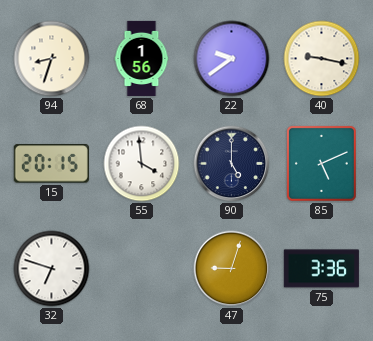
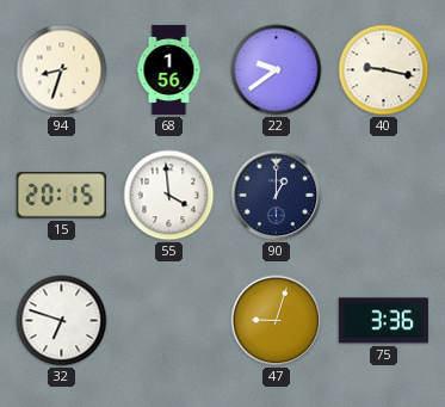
90: 5:00 -> 1:00 (277, 196)
85: 5:11 -> none (321, 163)
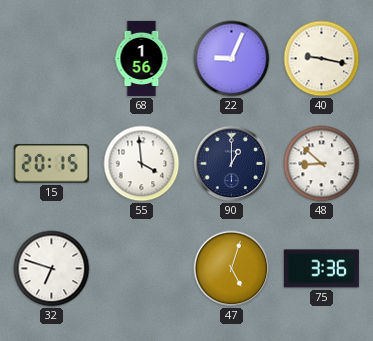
94: 8:33 -> none (62, 70)
22: 9:39 -> 9:04 (232, 59)
48: none -> 8:52 (322, 164)
47: 9:03 -> 5:03 (232, 269)
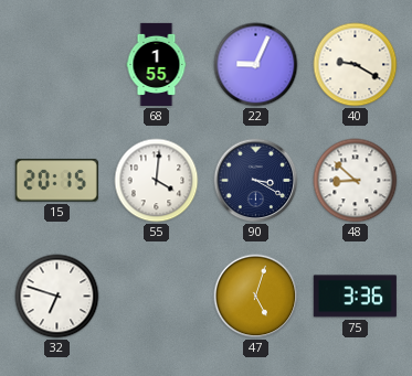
68: 1:56 -> 1:55 (157, 64)
40: 9:17 -> 9:20 (356, 65)
55: 3:59 -> 4:01 (157, 181)
90: 1:00 -> 3:20 (256, 181)
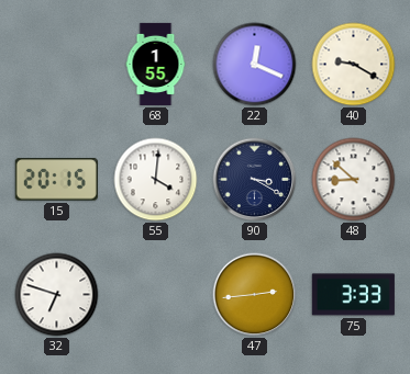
22: 9:04 -> 12:19 (255, 65)
47: 5:03 -> 2:44 (255, 295)
75: 3:36 -> 3:33 (353, 295)
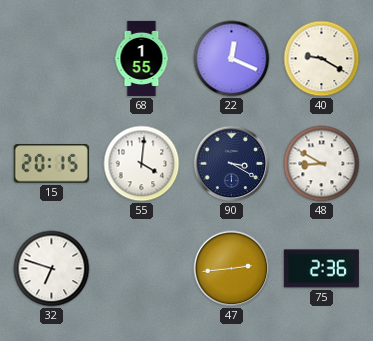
48: 8:52 -> 8:50 (322, 164)
75: 3:33 -> 2:36 (321, 269)
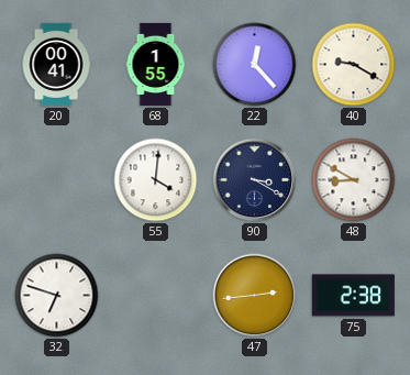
20: none -> 00:41 (56, 64)
22: 12:19 -> 12:23 (255, 65)
15: 20:15 -> none (51, 164)
75: 2:36 -> 2:38 (353, 296)
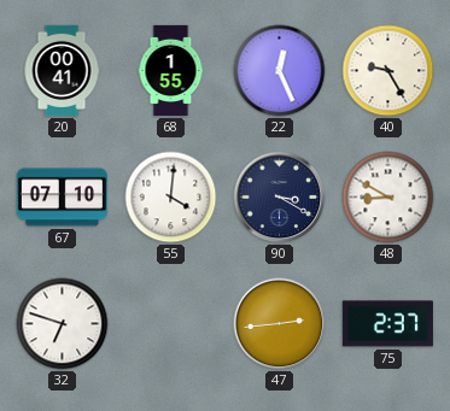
22: 12:23 -> 12:26 (280, 71)
40: 9:20 -> 9:25 (388, 71)
67: none -> 07:10 (62, 198)
75: 2:38 -> 2:37 (387, 324)
